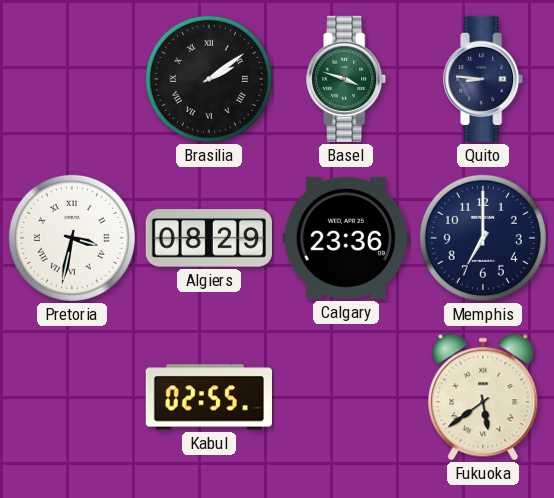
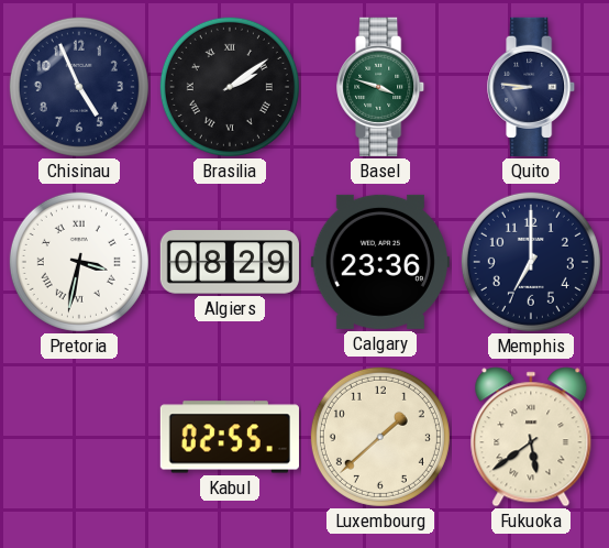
Chisinau: none -> 4:56 (79, 87)
Luxembourg: none -> 1:38 (380, 437)
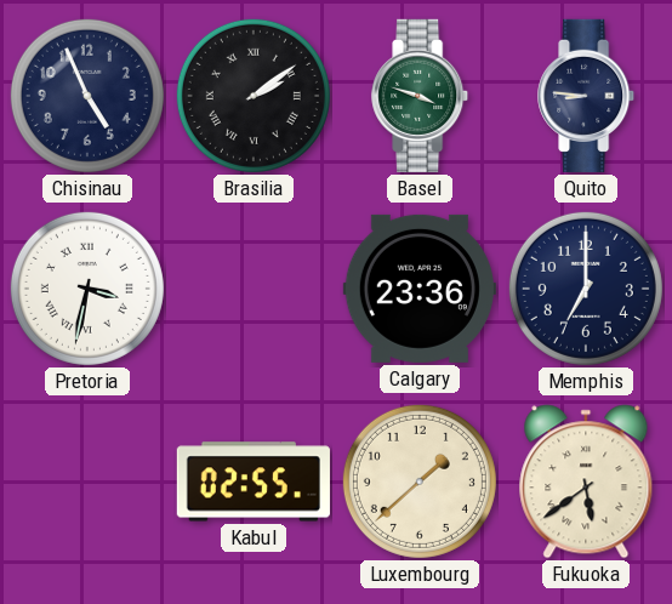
Algiers: 08:29 -> none (230, 262)
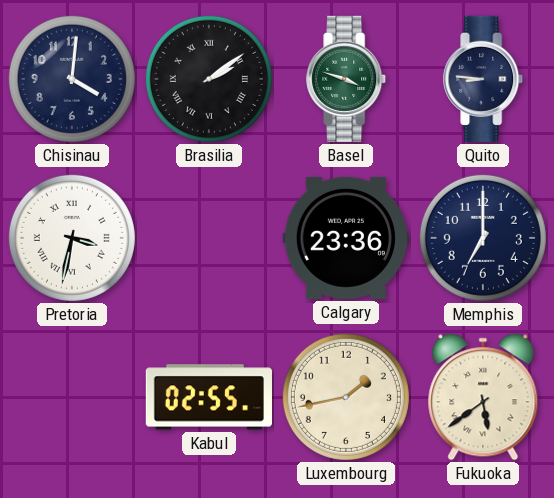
Chisinau: 4:56 -> 4:01 (72, 79)
Luxembourg: 1:38 -> 1:43 (346, 397)
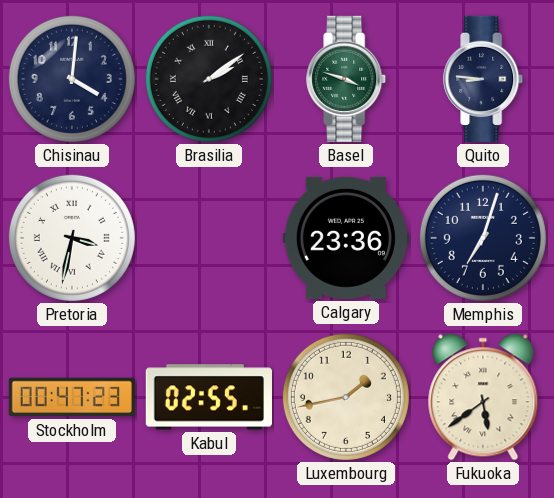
Memphis: 7:00 -> 7:03 (483, 238)
Stockholm: none -> 00:47 (72, 397)
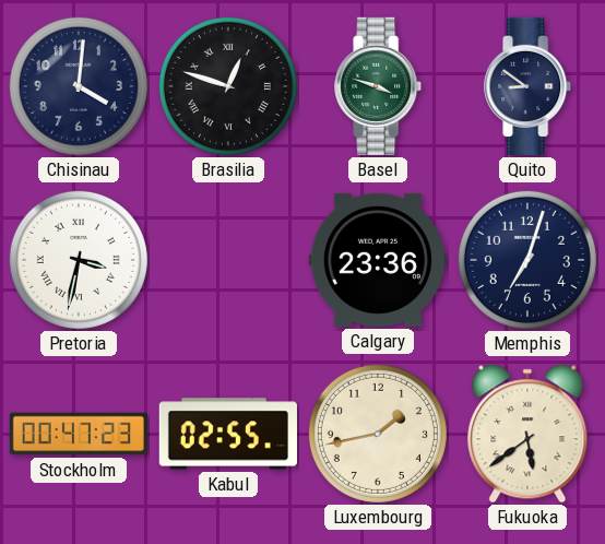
Brasilia: 2:09 -> 12:48 (228, 86)
Quito: 8:46 -> 8:51 (529, 86)
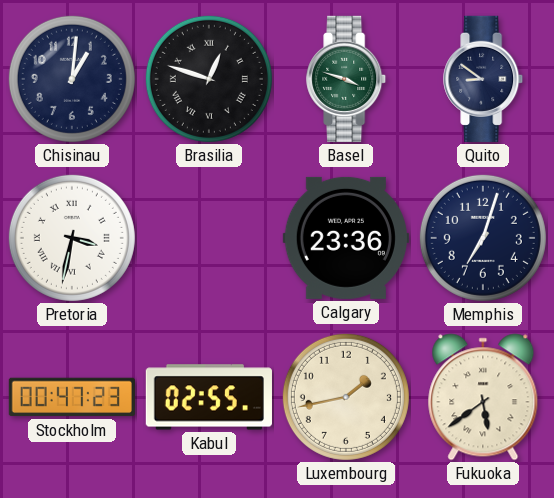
Chisinau: 4:01 -> 1:01 (72, 79)
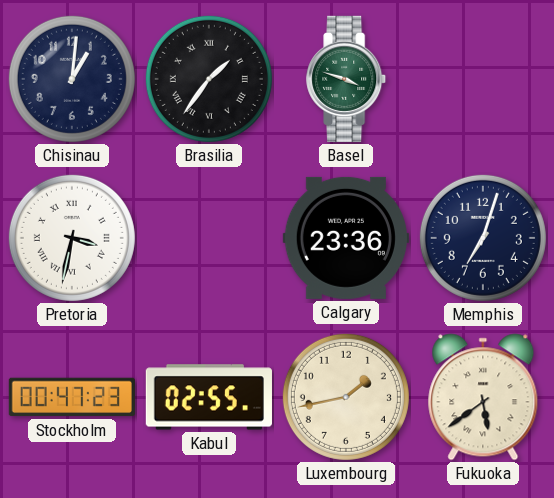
Brasilia: 12:48 -> 1:36 (209, 79)
Quito: 8:51 -> none (484, 79)
